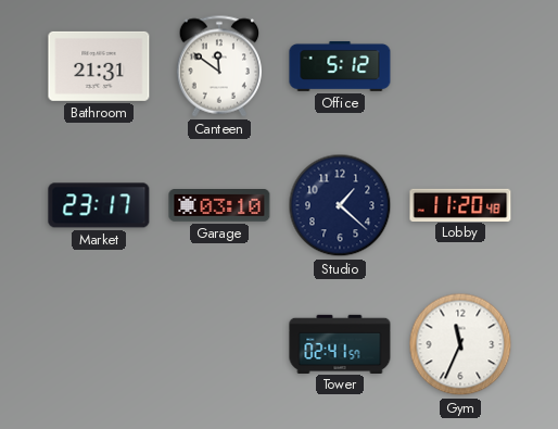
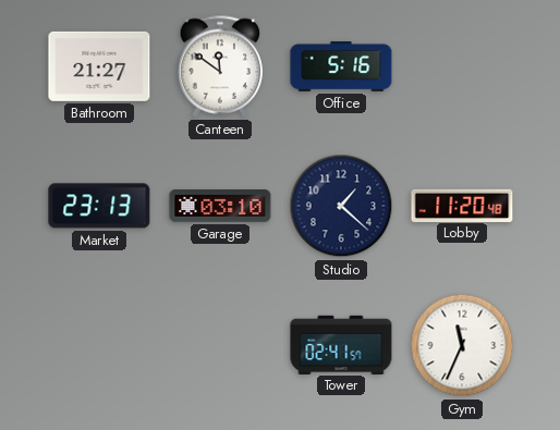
Bathroom: 21:31 -> 21:27 (99, 66)
Office: 5:12 -> 5:16 (341, 66)
Market: 23:17 -> 23:13 (99, 206)
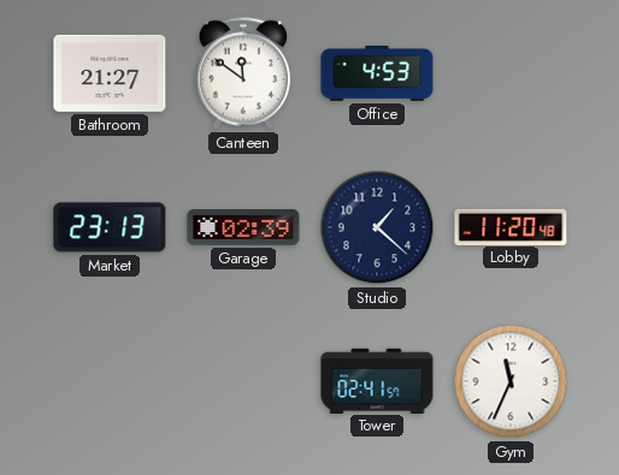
Office: 5:16 -> 4:53 (377, 73)
Garage: 03:10 -> 02:39 (243, 228)
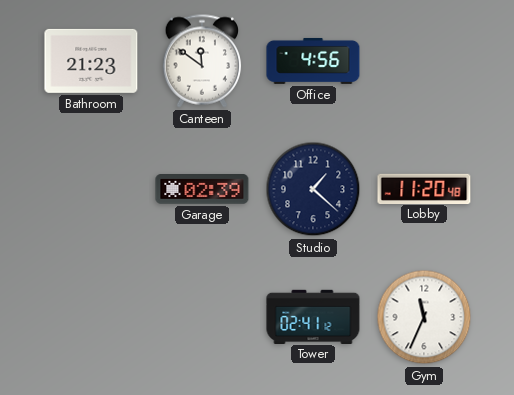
Bathroom: 21:27 -> 21:23 (91, 61)
Office: 4:53 -> 4:56 (313, 61)
Market: 23:13 -> none (110, 227)
Tower: 02:41:57 -> 02:41:12 (313, 316)
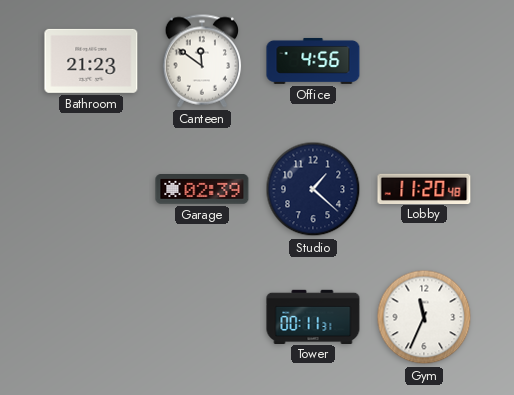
Tower: 02:41 -> 00:11 (313, 316)
